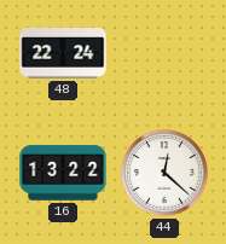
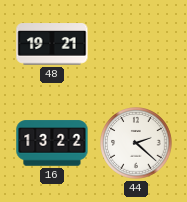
48: 22:24 -> 19:21 (52, 44)
44: 12:22 -> 2:22 (136, 143)
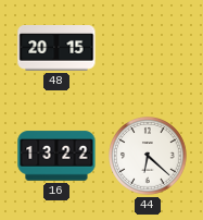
48: 19:21 -> 20:15 (56, 48)
44: 2:22 -> 6:22 (148, 156)
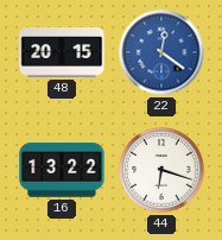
22: none -> 12:21 (161, 52)
44: 6:22 -> 6:18 (161, 170)
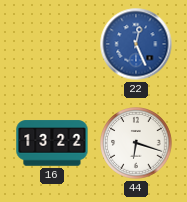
48: 20:15 -> none (62, 52)
22: 12:21 -> 12:26 (136, 44)
